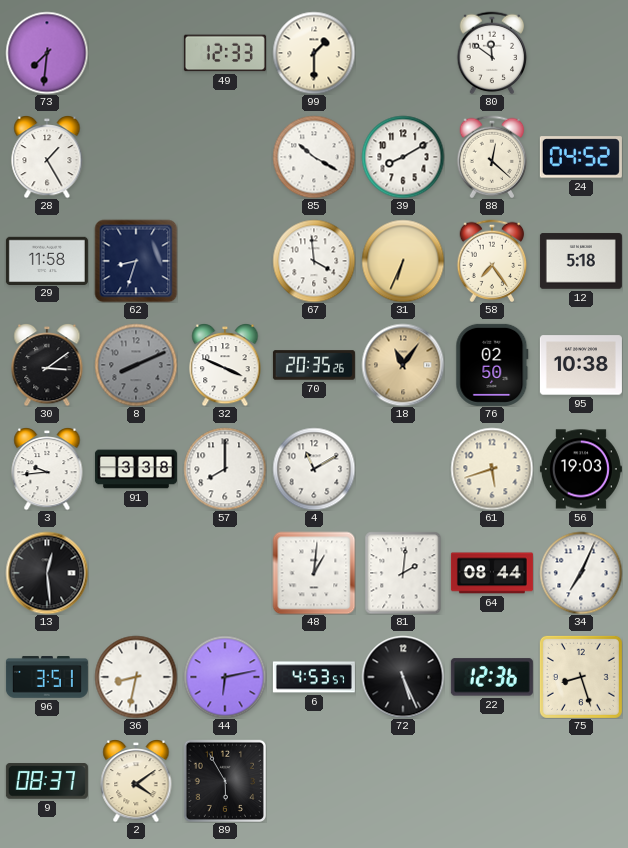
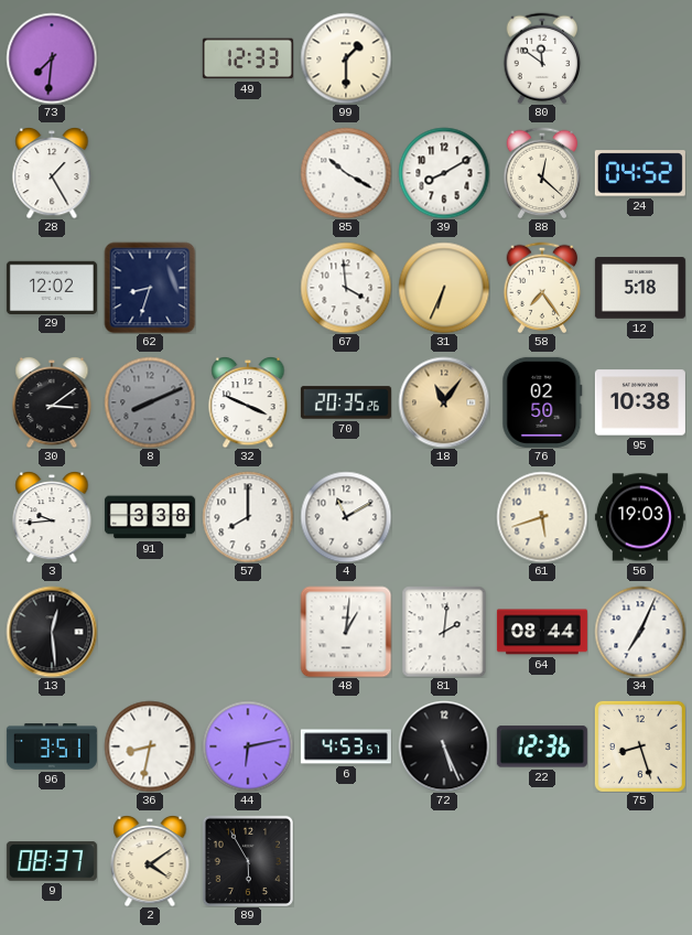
29: 11:58 -> 12:02 (52, 287)
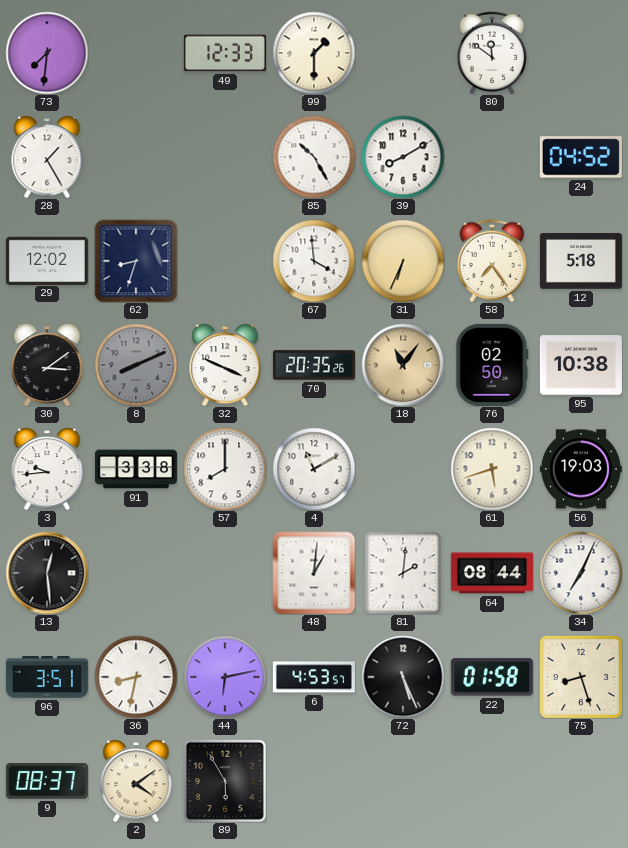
85: 10:20 -> 10:25 (314, 157)
88: 12:22 -> none (542, 173)
22: 12:36 -> 01:58 (492, 677)
